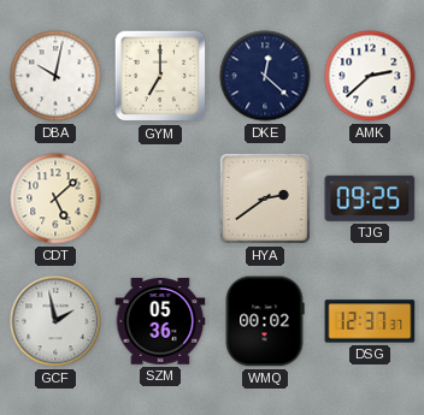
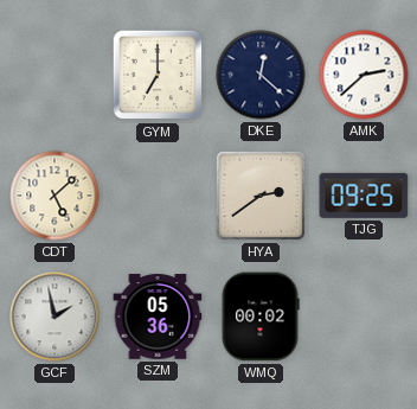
DBA: 10:02 -> none (55, 76)
DSG: 12:37 -> none (370, 321)
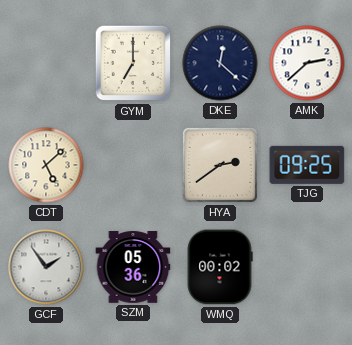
GCF: 1:58 -> 1:54 (46, 267)
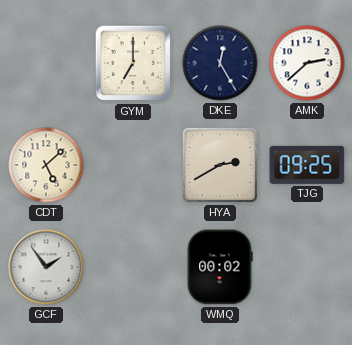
DKE: 12:22 -> 12:25 (220, 63)
HYA: 2:39 -> 2:40 (220, 165)
SZM: 05:36 -> none (133, 267)
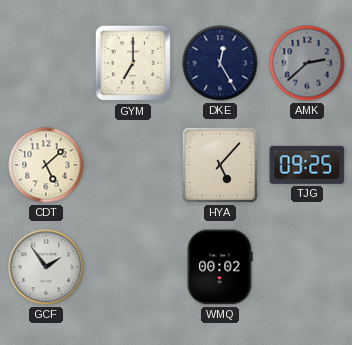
AMK dial: white -> grey (307, 63)
HYA: 2:40 -> 5:07 (220, 165)
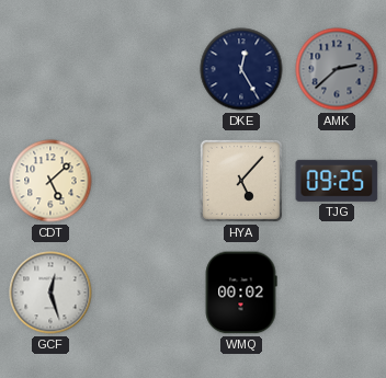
GYM: 7:00 -> none (133, 63)
GCF: 1:54 -> 12:27 (50, 293)
